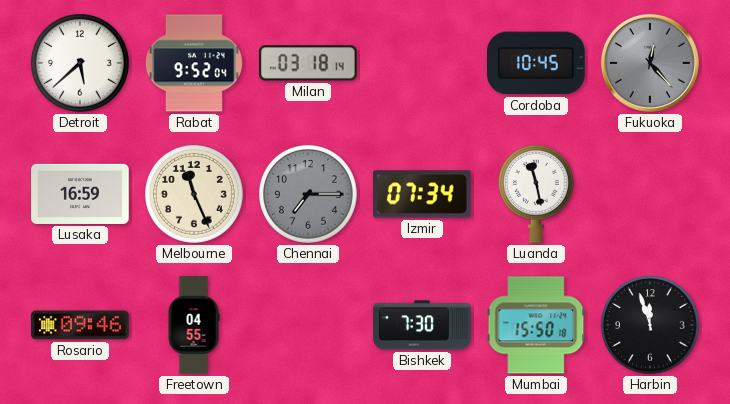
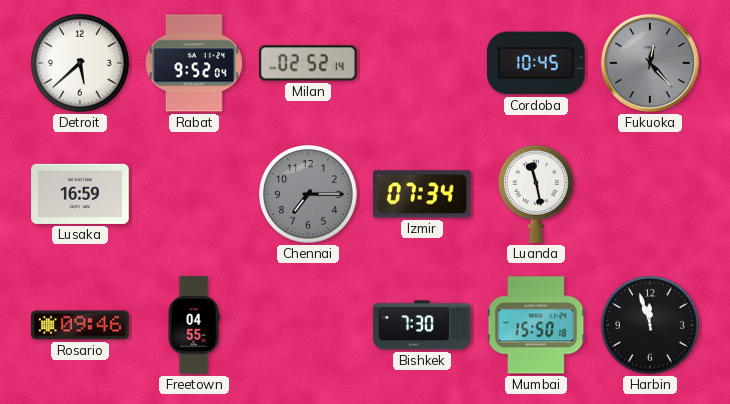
Milan: 03:18 -> 02:52 (309, 63)
Melbourne: 11:26 -> none (195, 195)
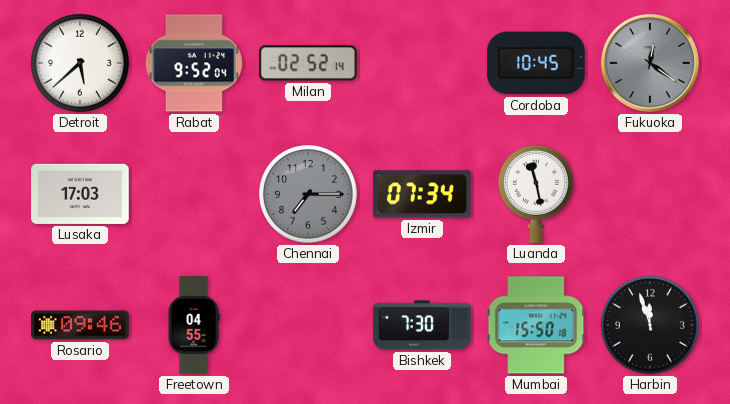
Fukuoka: 12:23 -> 12:21 (650, 63)
Lusaka: 16:59 -> 17:03 (80, 194)
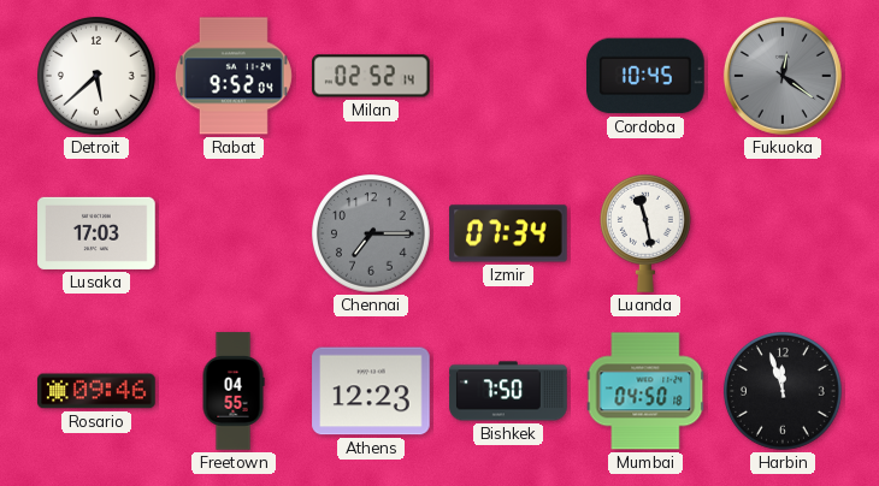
Athens: none -> 12:23 (371, 391)
Bishkek: 7:30 -> 7:50 (508, 391)
Mumbai: 15:50 -> 04:50 (645, 391)
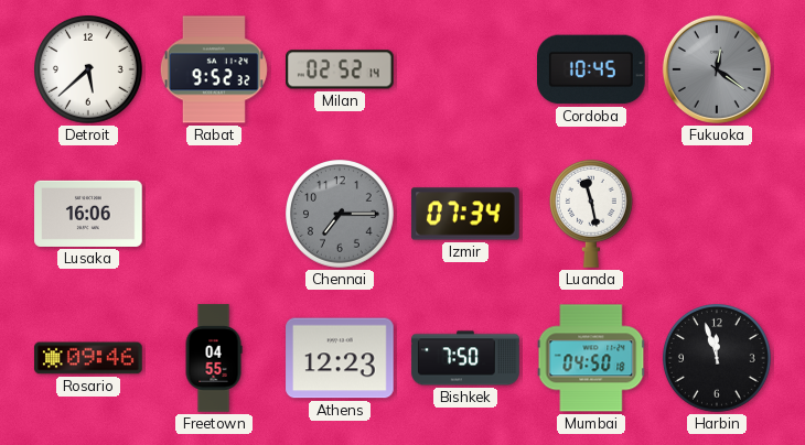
Rabat: 9:52:04 -> 9:52:32 (214, 69)
Lusaka: 17:03 -> 16:06 (88, 214)
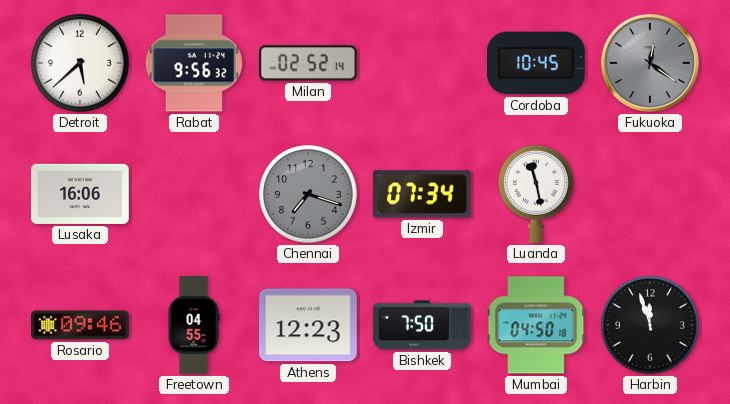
Rabat: 9:52 -> 9:56 (194, 63)
Chennai: 7:15 -> 7:18 (309, 195)
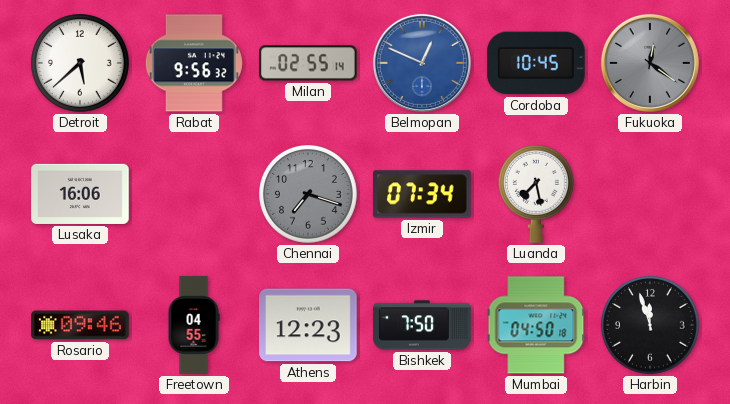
Milan: 02:52 -> 02:55 (309, 63)
Belmopan: none -> 12:49 (422, 63)
Luanda: 11:28 -> 7:28 (536, 194)
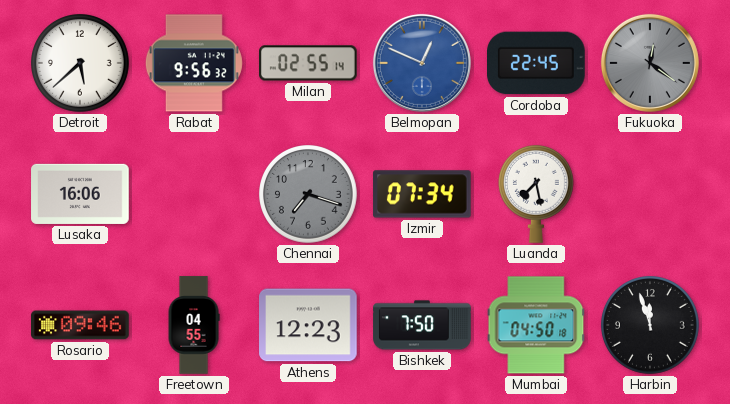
Cordoba: 10:45 -> 22:45 (537, 63)
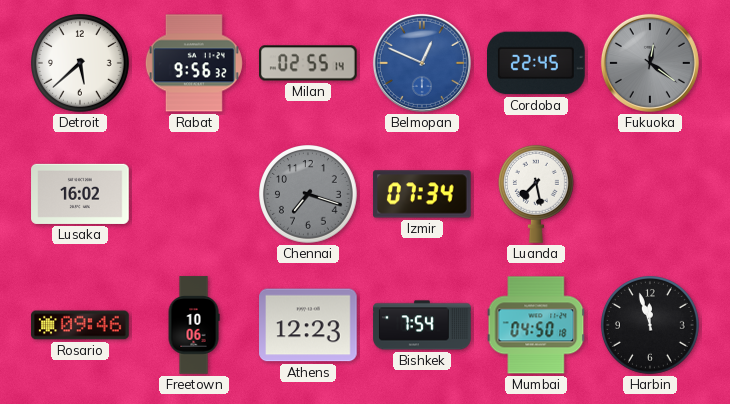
Lusaka: 16:06 -> 16:02 (80, 194)
Freetown: 04:55 -> 10:06 (194, 325)
Bishkek: 7:50 -> 7:54 (422, 325)
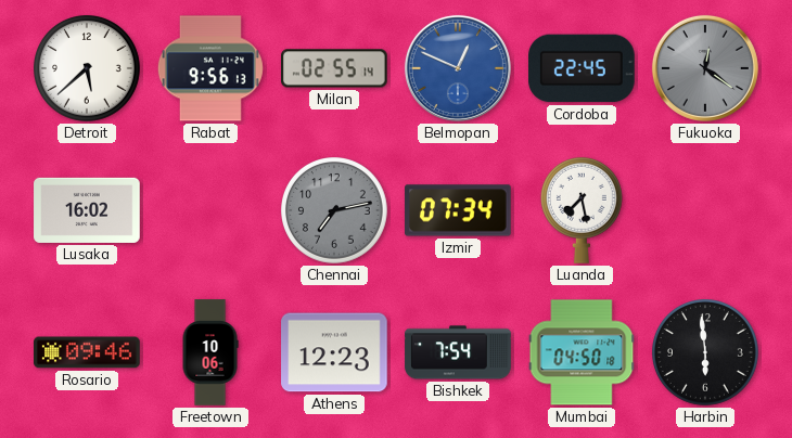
Rabat: 9:56:32 -> 9:56:13 (210, 68)
Chennai: 7:18 -> 7:13 (335, 211)
Harbin: 11:57 -> 5:59 (706, 353)
